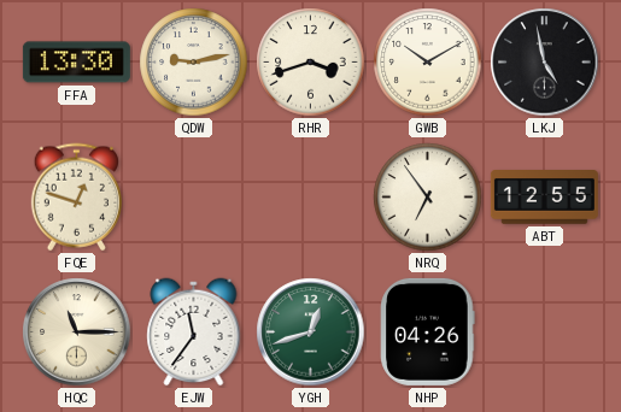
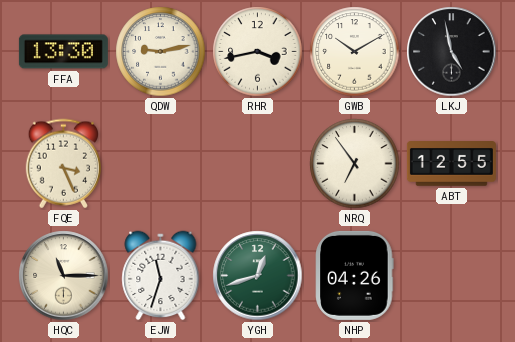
RHR: 3:42 -> 3:43 (258, 52)
FQE: 12:48 -> 3:26 (63, 164)
EJW: 11:36 -> 11:33 (161, 276)
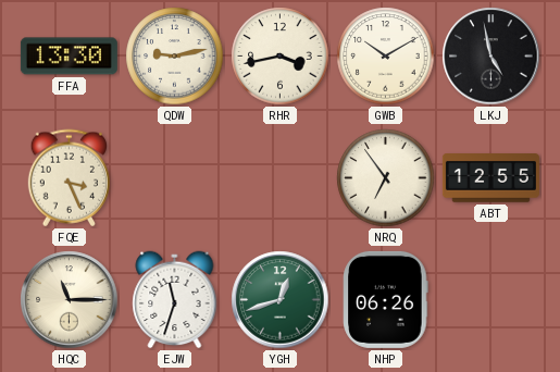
NHP: 04:26 -> 06:26 (386, 299)
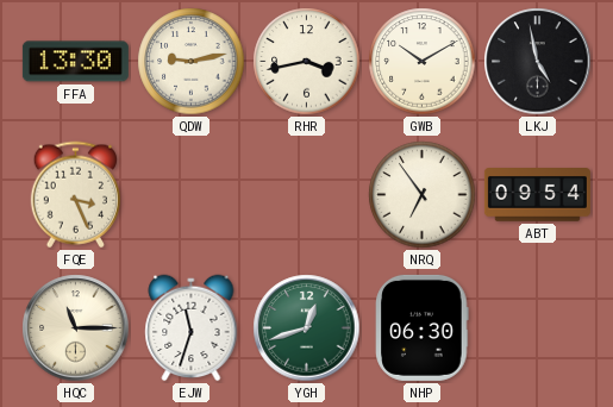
ABT: 12:55 -> 09:54 (537, 195)
NHP: 06:26 -> 06:30 (423, 327)
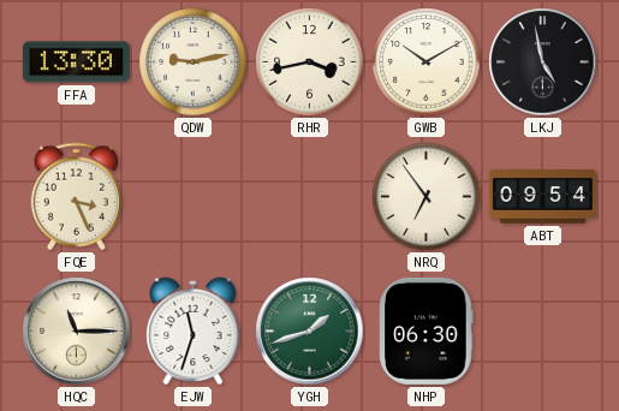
YGH: 12:42 -> 1:42 (310, 332)
